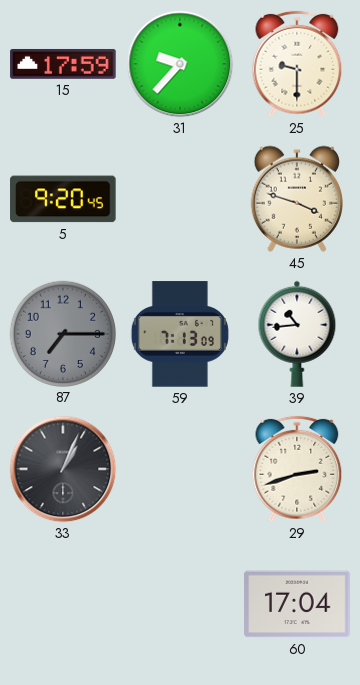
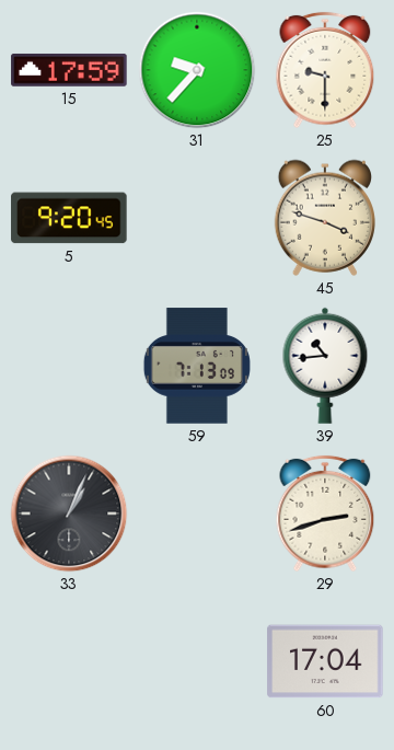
87: 7:15 -> none (62, 333)
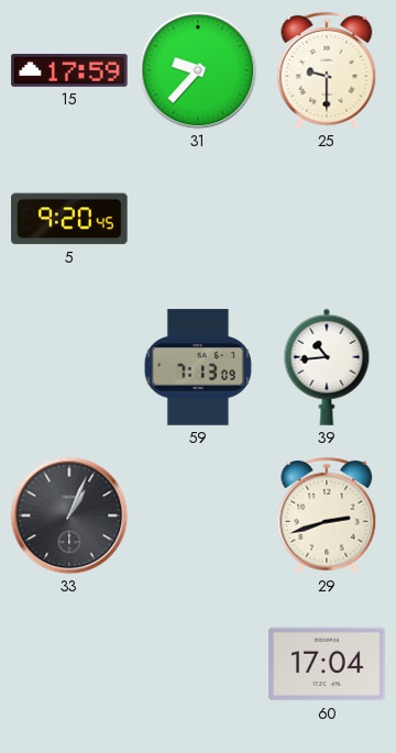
45: 3:48 -> none (325, 218)
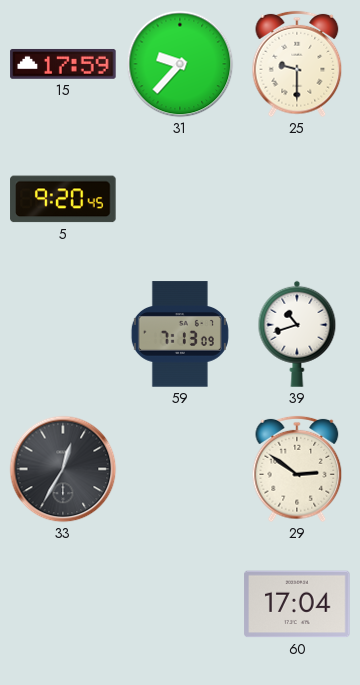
39: 10:44 -> 10:42 (297, 334)
33: 1:04 -> 12:35 (63, 469)
29: 2:42 -> 2:51 (297, 469)
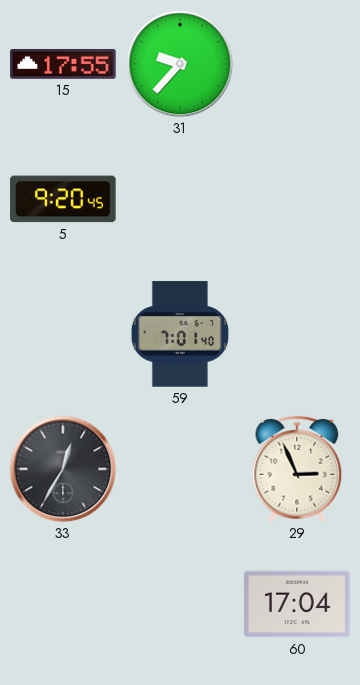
15: 17:59 -> 17:55 (63, 64)
25: 9:30 -> none (297, 64)
59: 7:13 -> 7:01 (180, 334)
39: 10:42 -> none (297, 334)
29: 2:51 -> 2:56 (297, 469)
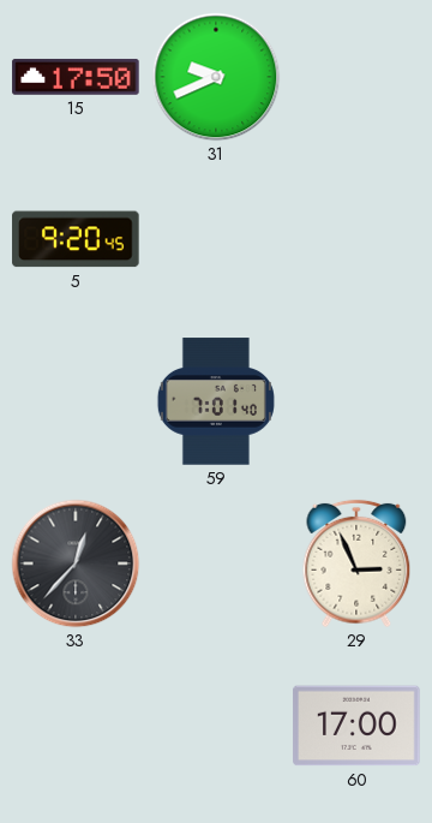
15: 17:55 -> 17:50 (76, 77)
31: 9:37 -> 9:41 (216, 77)
33: 12:35 -> 12:37 (76, 563)
60: 17:04 -> 17:00 (356, 726)
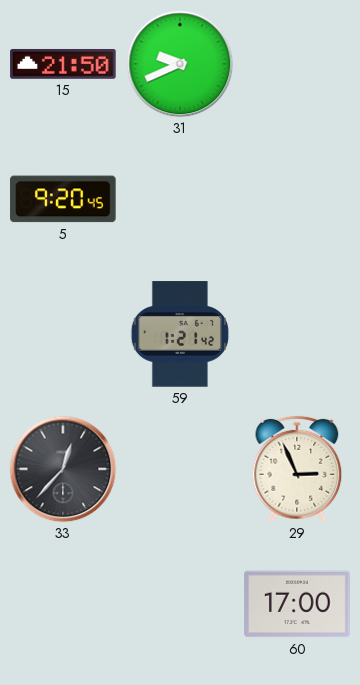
15: 17:50 -> 21:50 (63, 64)
59: 7:01 -> 1:21 (180, 334)
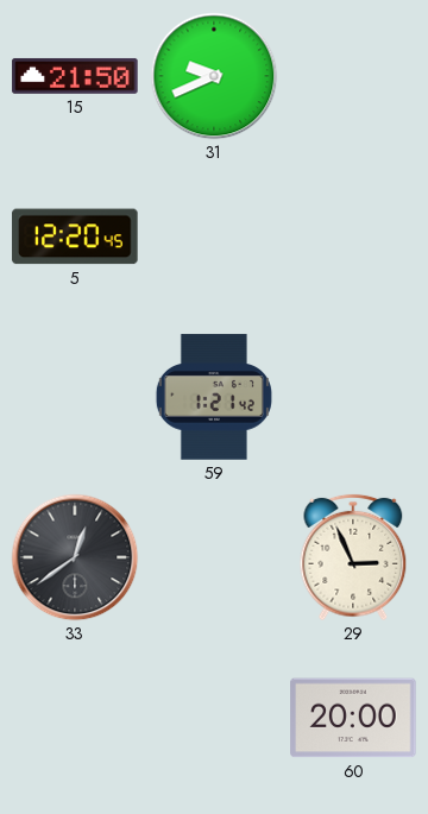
5: 9:20 -> 12:20 (75, 236)
33: 12:37 -> 12:39 (75, 557)
60: 17:00 -> 20:00 (353, 718)
